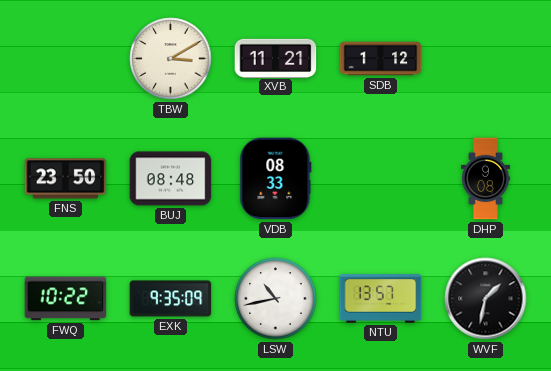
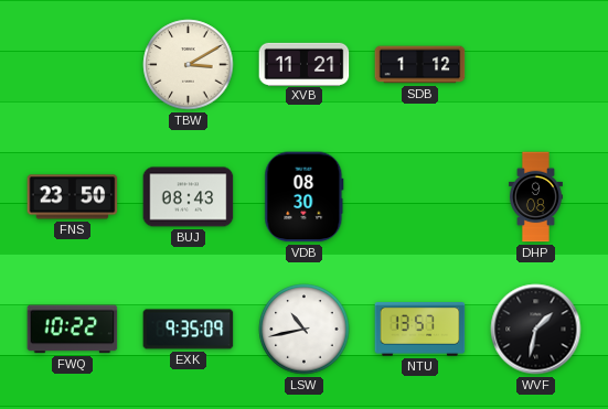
BUJ: 08:48 -> 08:43 (189, 197)
VDB: 08:33 -> 08:30 (305, 197)
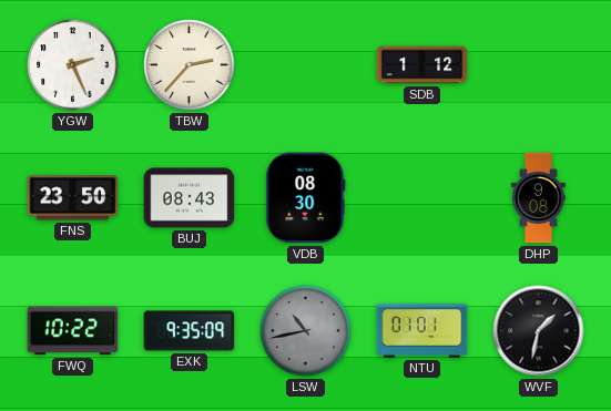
YGW: none -> 2:26 (73, 65)
TBW: 3:10 -> 2:37 (190, 65)
XVB: 11:21 -> none (305, 64)
LSW dial: white -> grey (306, 331)
NTU: 13:57 -> 01:01 (422, 331)
